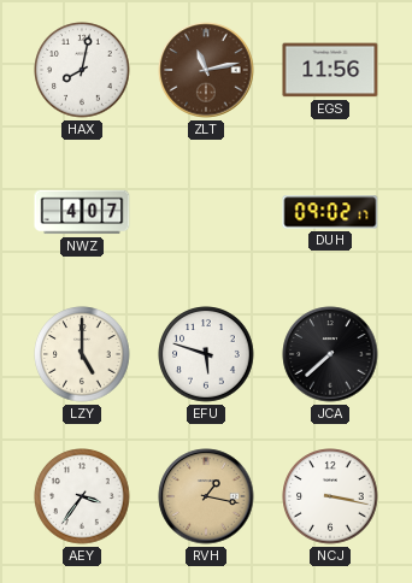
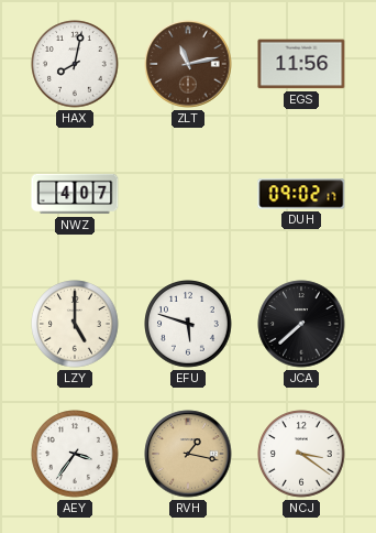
NCJ: 3:17 -> 3:21 (301, 454)
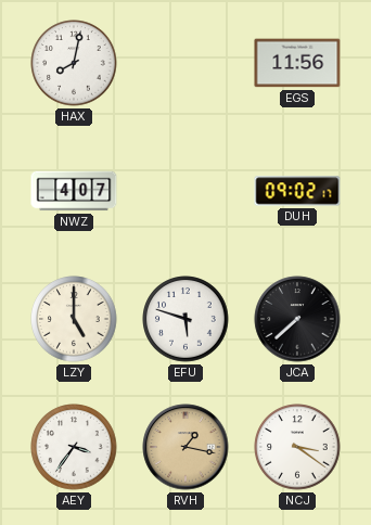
ZLT: 11:13 -> none (188, 64)
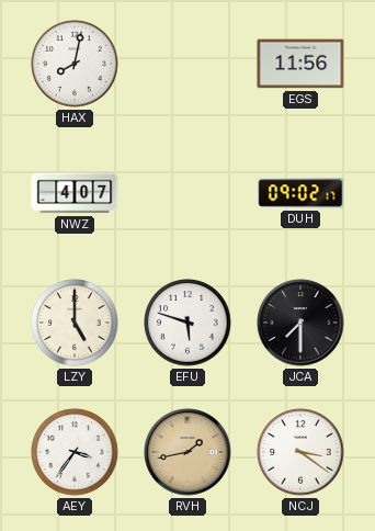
JCA: 7:38 -> 7:30 (300, 323)
RVH: 1:17 -> 1:43 (187, 452)
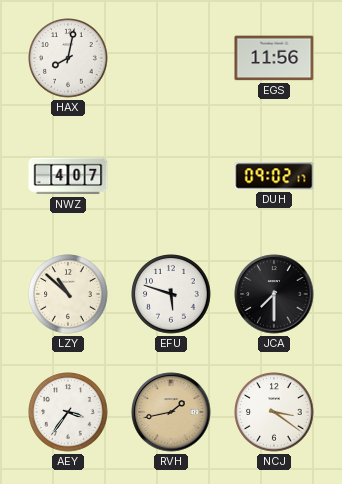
LZY: 5:00 -> 10:52 (68, 294)
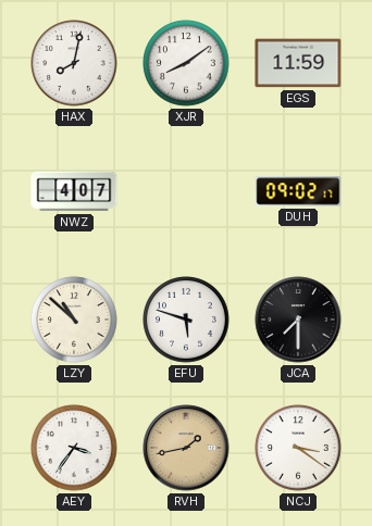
XJR: none -> 8:09 (186, 63)
EGS: 11:56 -> 11:59 (298, 63)
